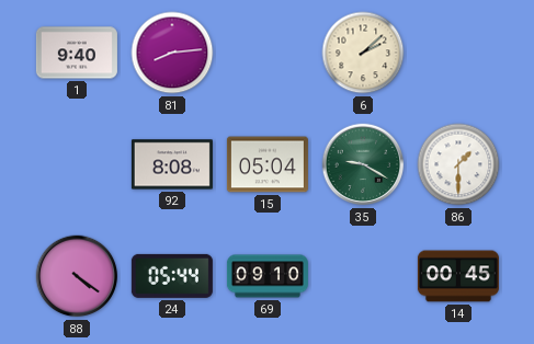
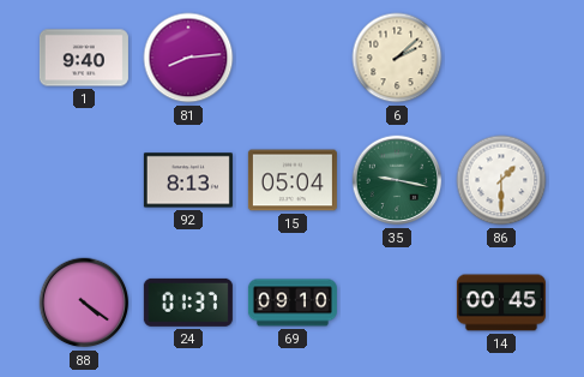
92: 8:08 -> 8:13 (188, 180)
35: 9:20 -> 9:17 (397, 180)
24: 05:44 -> 01:37 (188, 303)
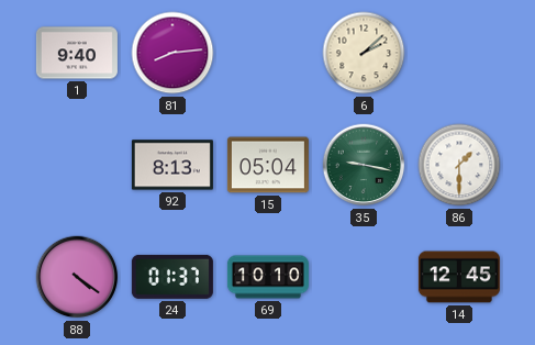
69: 09:10 -> 10:10 (268, 277)
14: 00:45 -> 12:45 (459, 277)
